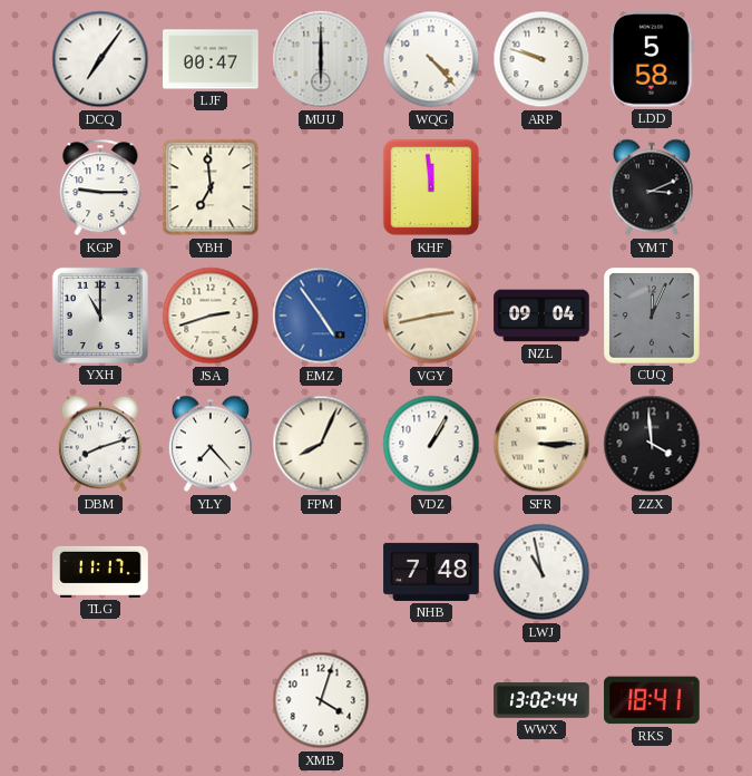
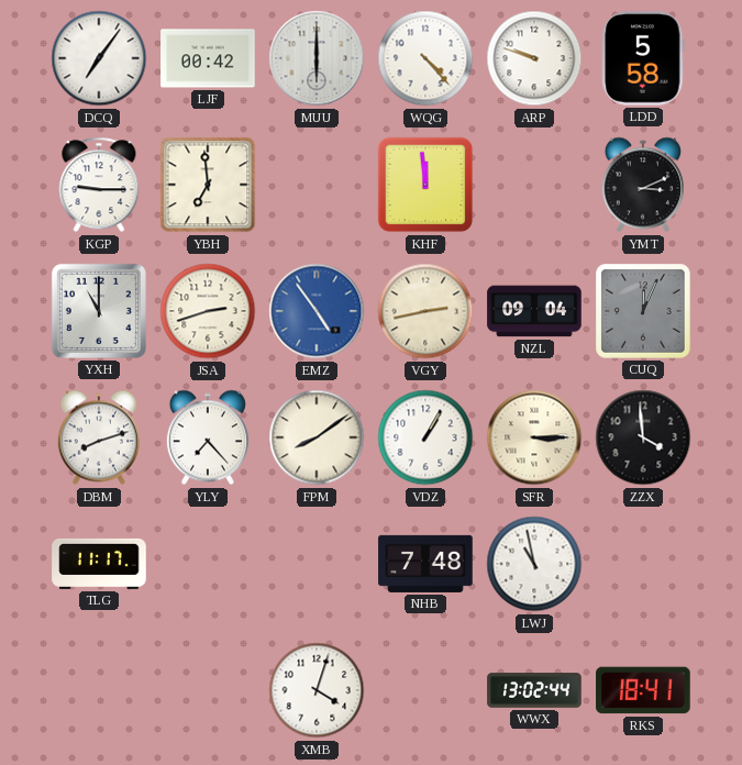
LJF: 00:47 -> 00:42 (208, 58)
FPM: 8:04 -> 8:09 (317, 437)
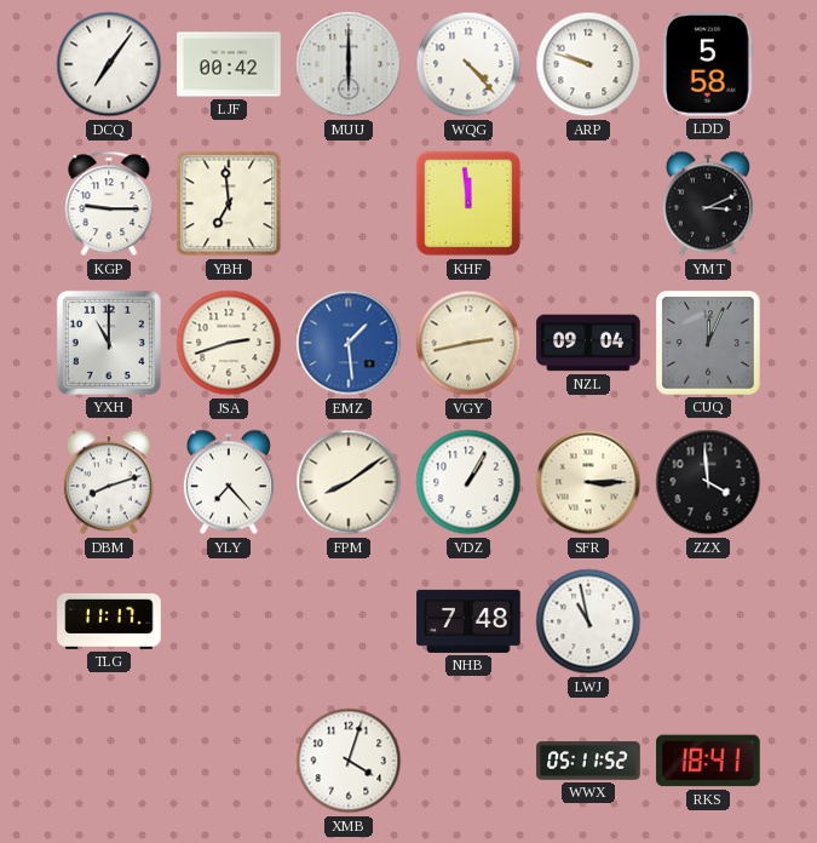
EMZ: 4:54 -> 1:29 (349, 343)
WWX: 13:02 -> 05:11 (588, 761)
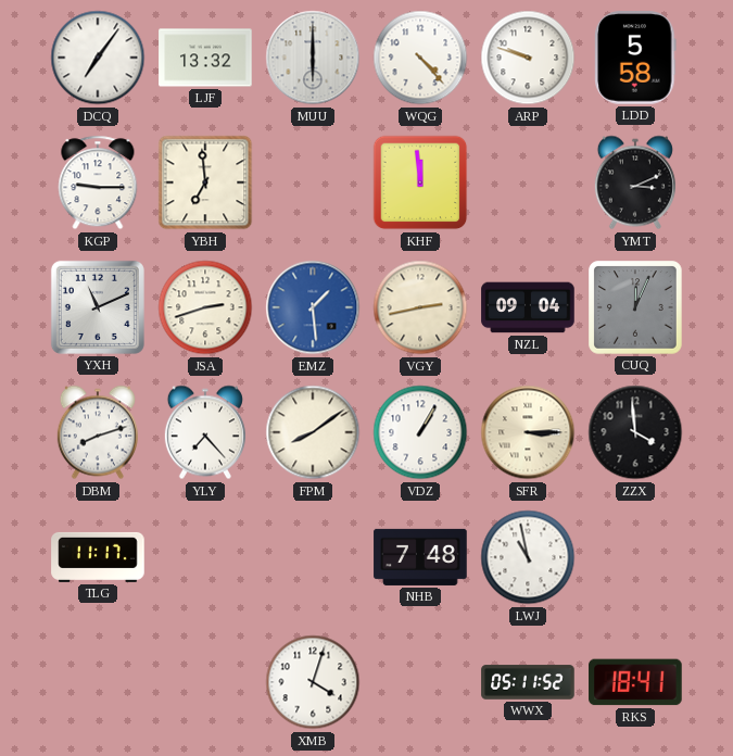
LJF: 00:42 -> 13:32 (205, 58)
YXH: 11:00 -> 11:11 (98, 307)
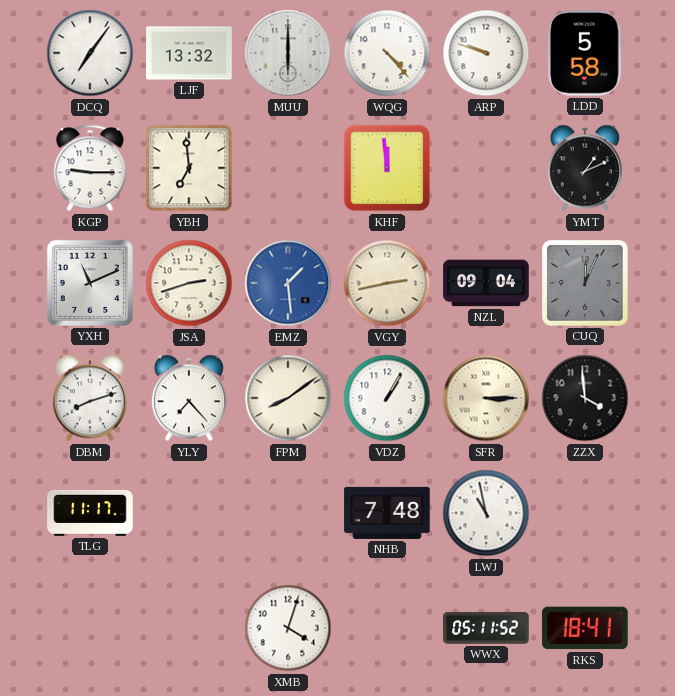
YMT: 3:11 -> 1:11 (585, 168)
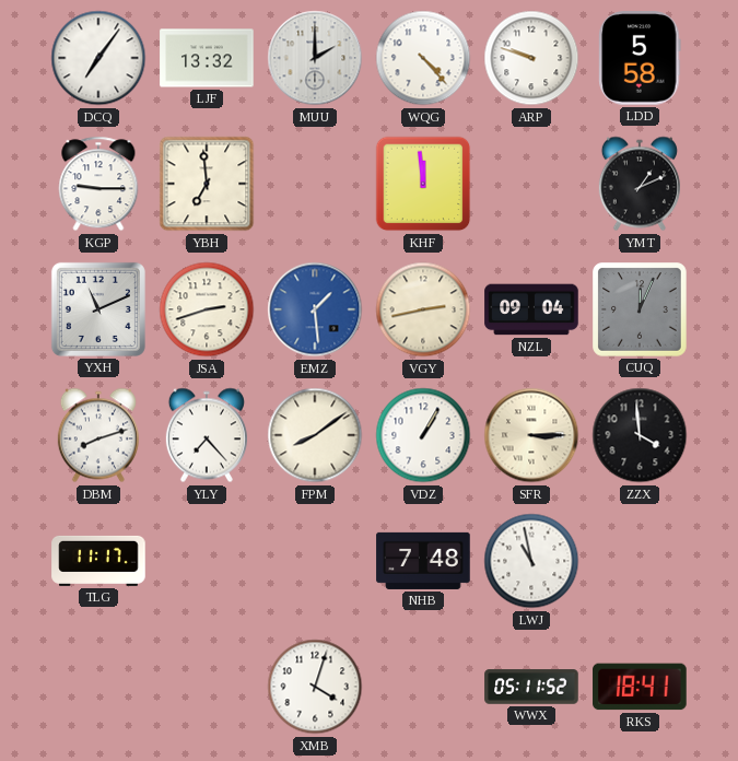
MUU: 6:00 -> 2:00 (315, 58)
